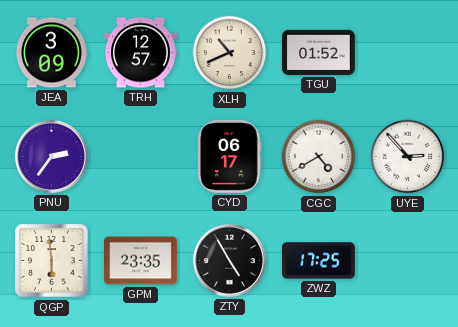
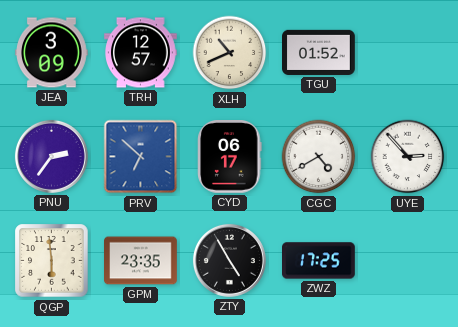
PRV: none -> 6:52 (141, 157)
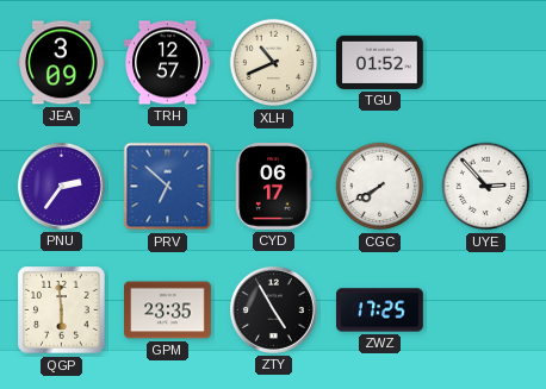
CGC: 4:40 -> 7:40 (380, 187)
